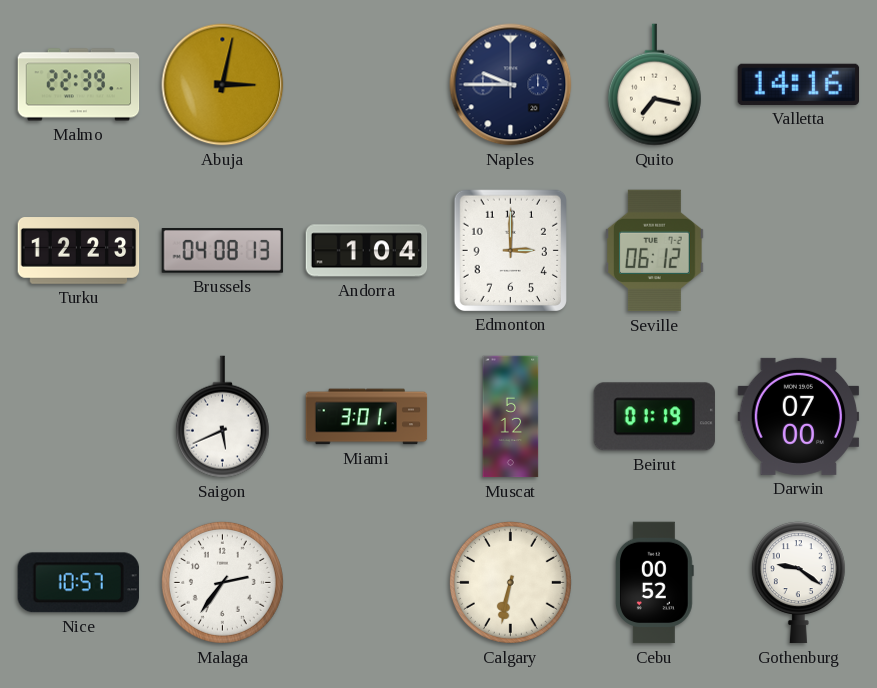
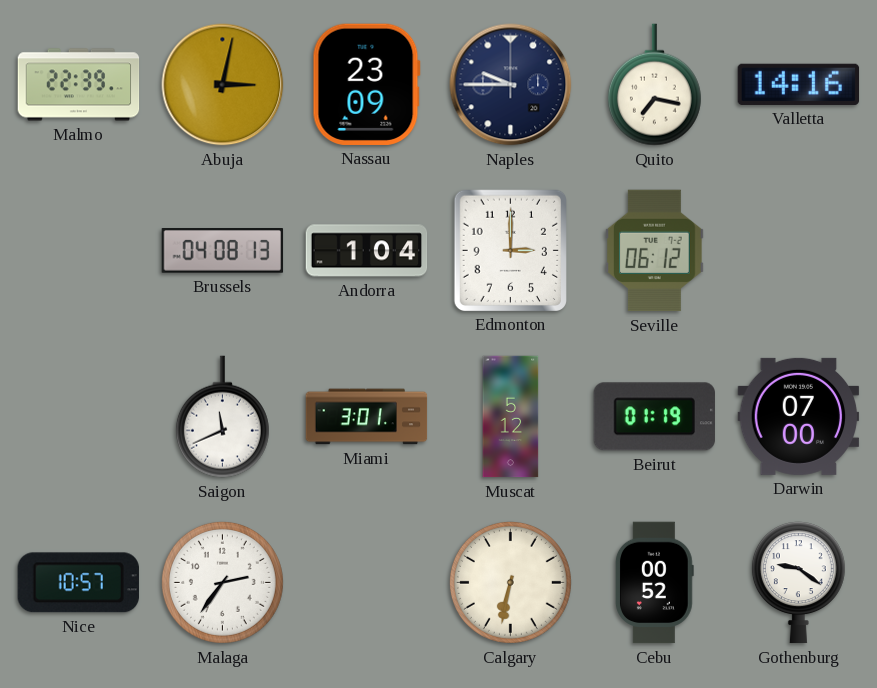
Nassau: none -> 23:09 (366, 84)
Turku: 12:23 -> none (79, 251)
Saigon: 5:41 -> 11:41 (222, 417)
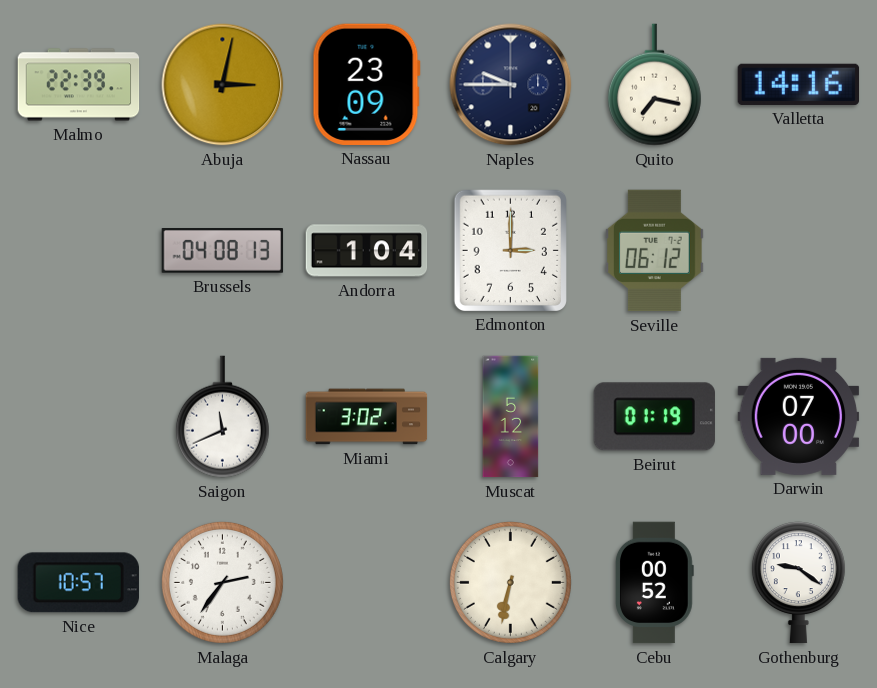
Miami: 3:01 -> 3:02 (367, 417)
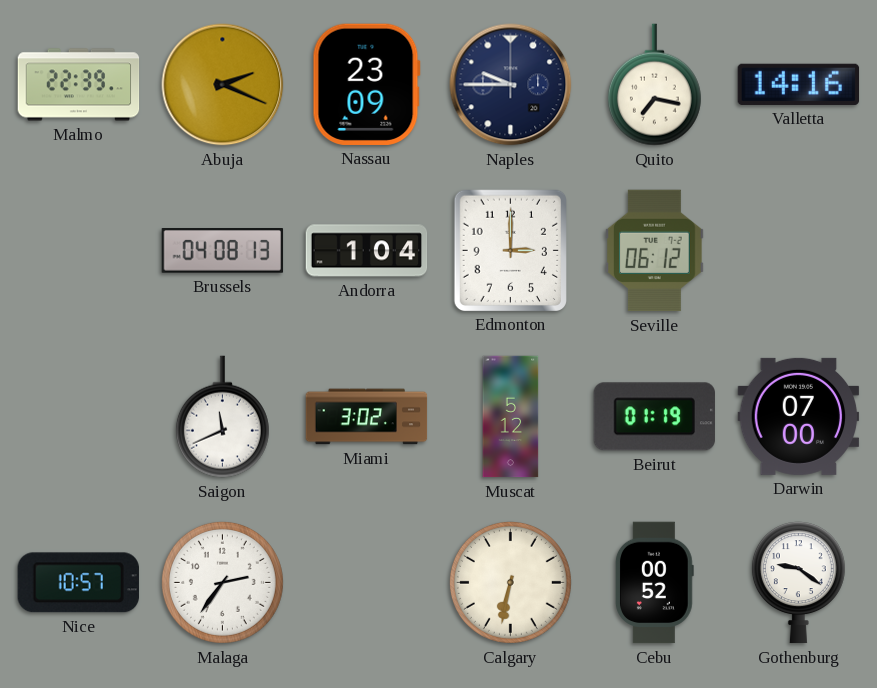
Abuja: 3:02 -> 2:19 (223, 85)
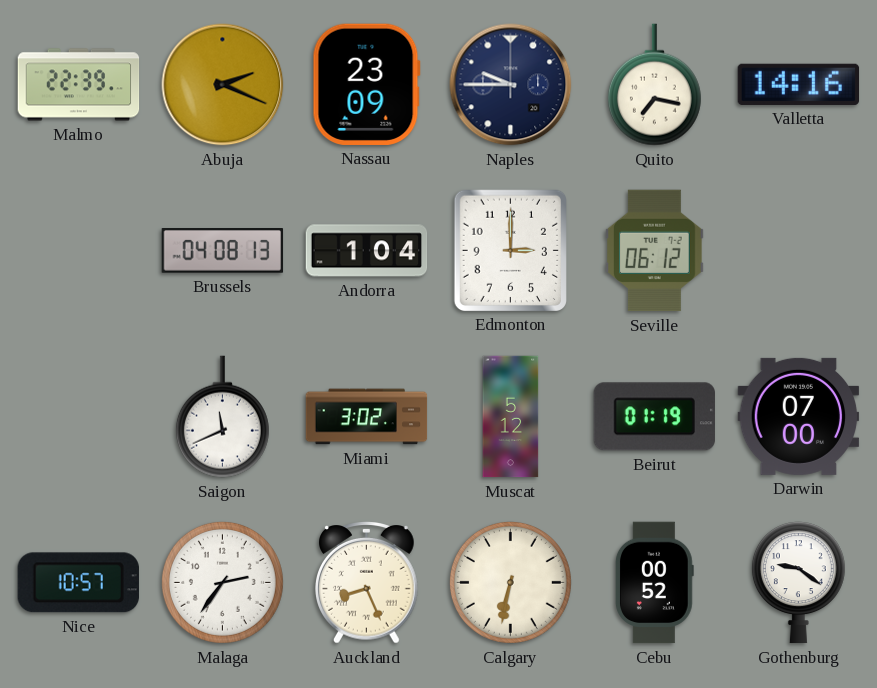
Auckland: none -> 8:26 (367, 583)
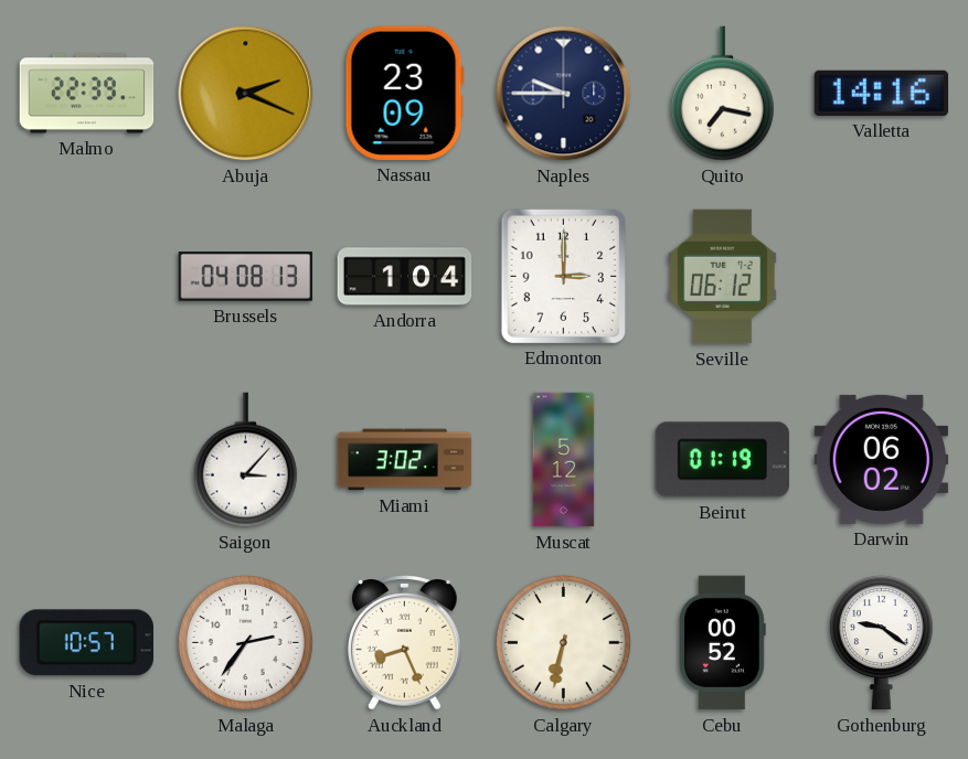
Saigon: 11:41 -> 3:07 (245, 460)
Darwin: 07:00 -> 06:02 (882, 459)
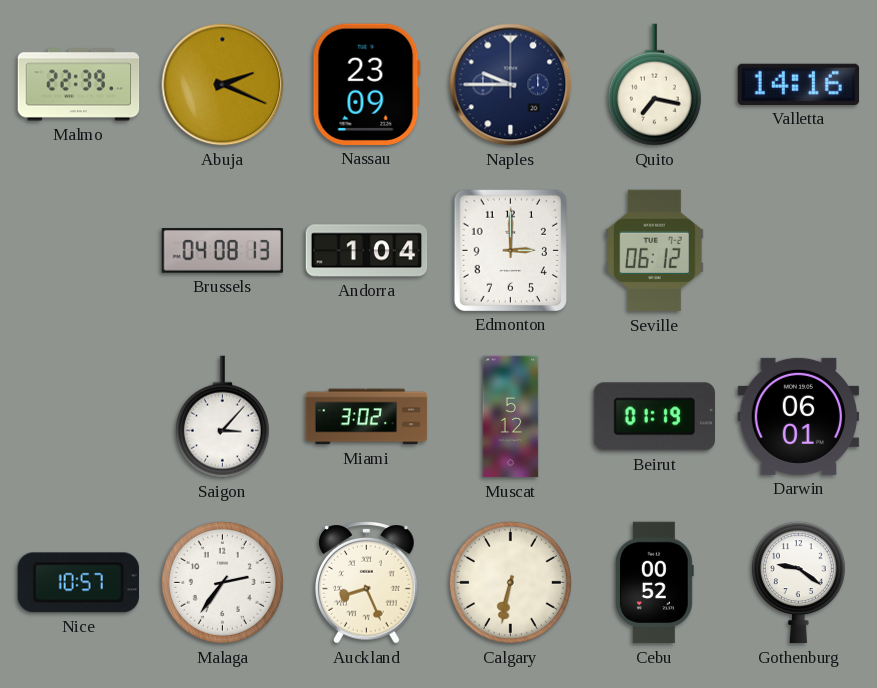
Darwin: 06:02 -> 06:01 (799, 416)
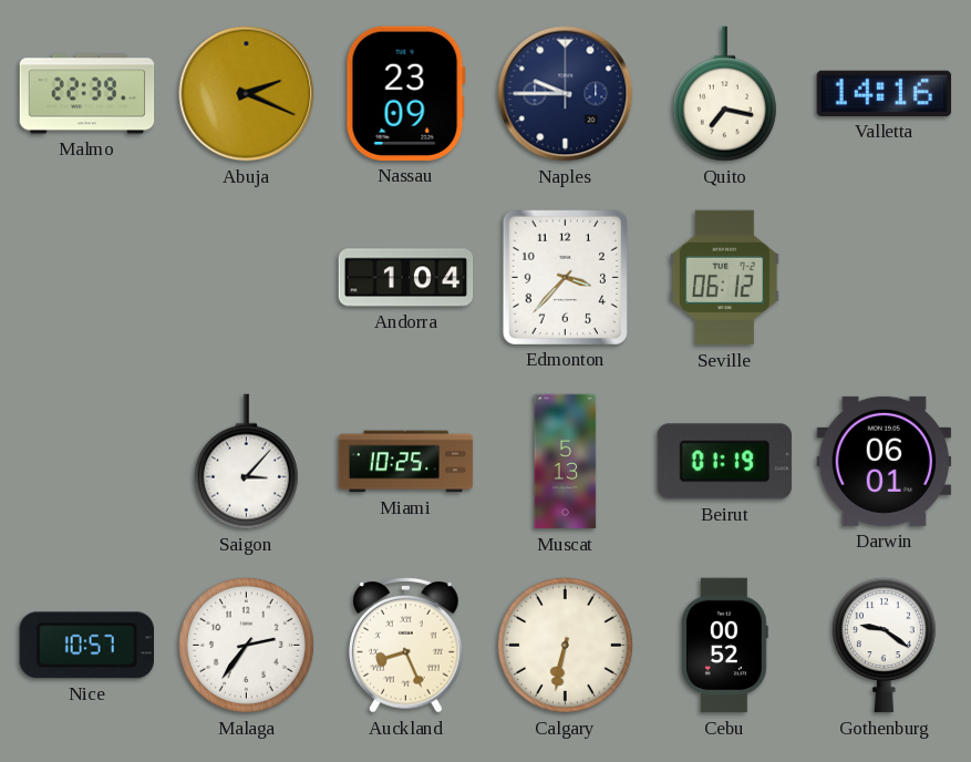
Brussels: 04:08 -> none (223, 251)
Edmonton: 3:00 -> 3:37 (565, 277)
Miami: 3:02 -> 10:25 (406, 462)
Muscat: 5:12 -> 5:13 (566, 462)
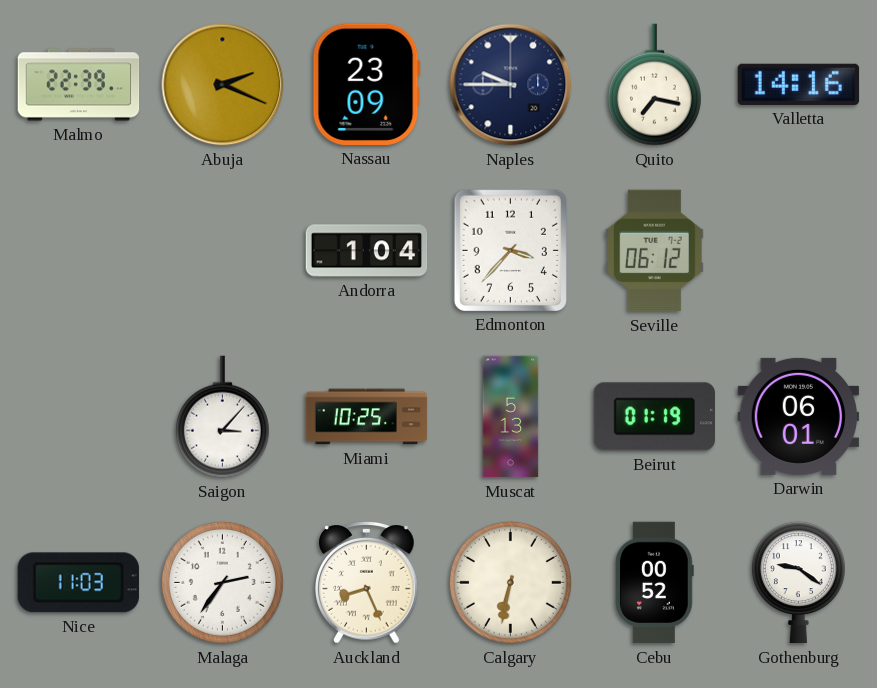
Nice: 10:57 -> 11:03 (78, 583)
